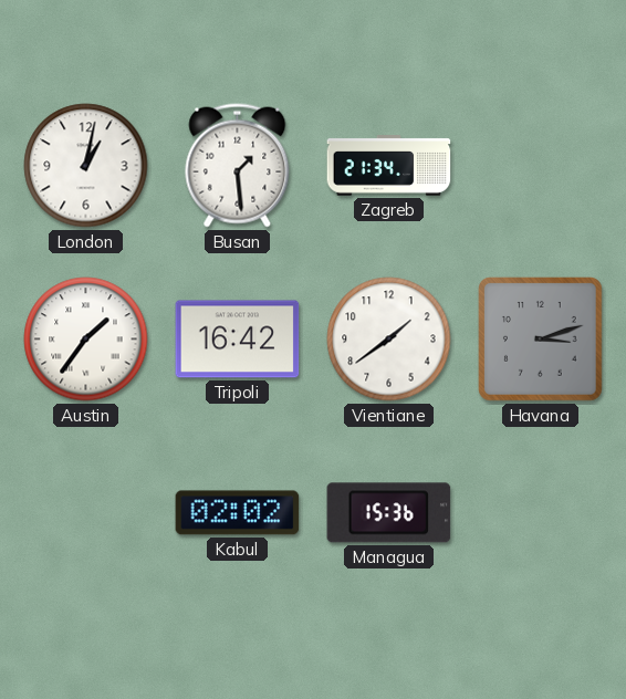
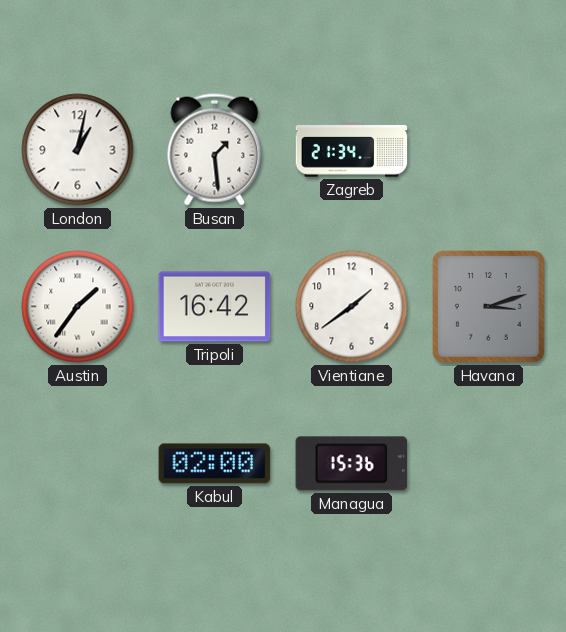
Kabul: 02:02 -> 02:00 (215, 464)
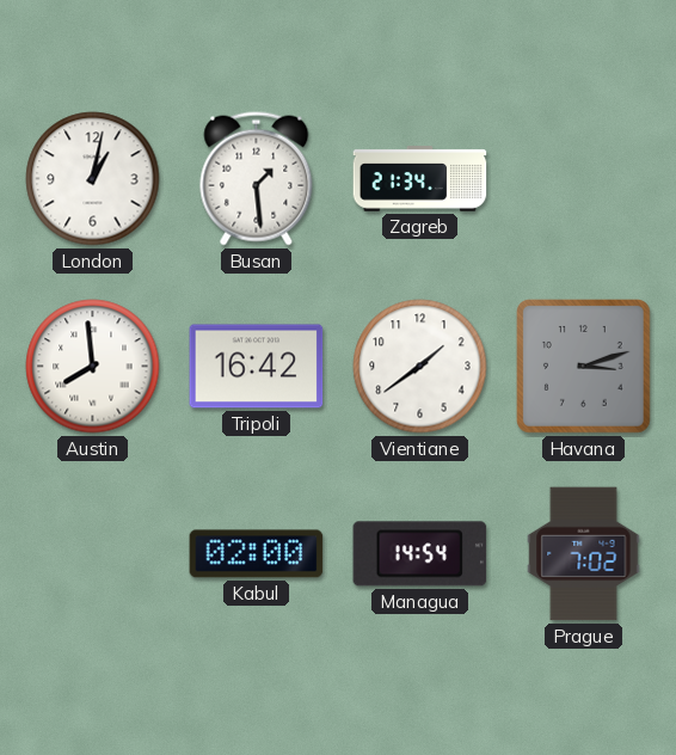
Austin: 1:36 -> 7:59 (93, 367)
Managua: 15:36 -> 14:54 (420, 554)
Prague: none -> 7:02 (584, 554)
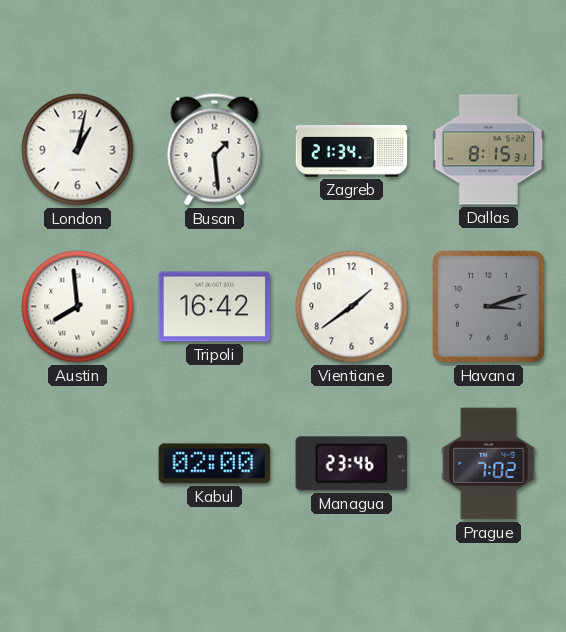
Dallas: none -> 8:15 (489, 150)
Managua: 14:54 -> 23:46 (352, 464)
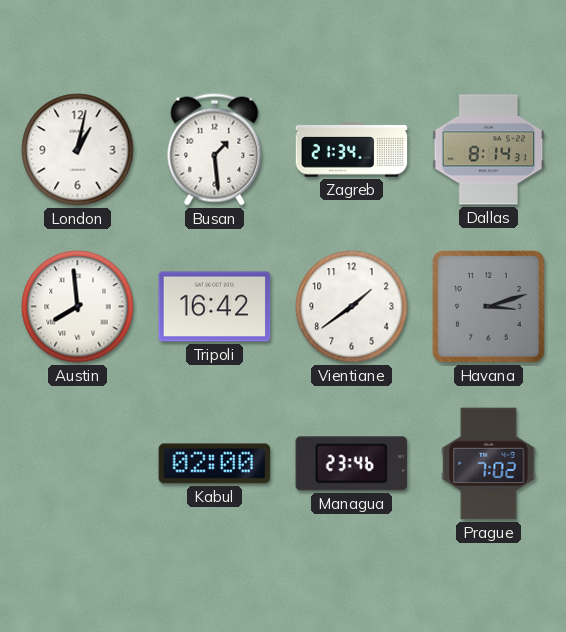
Dallas: 8:15 -> 8:14 (489, 150)
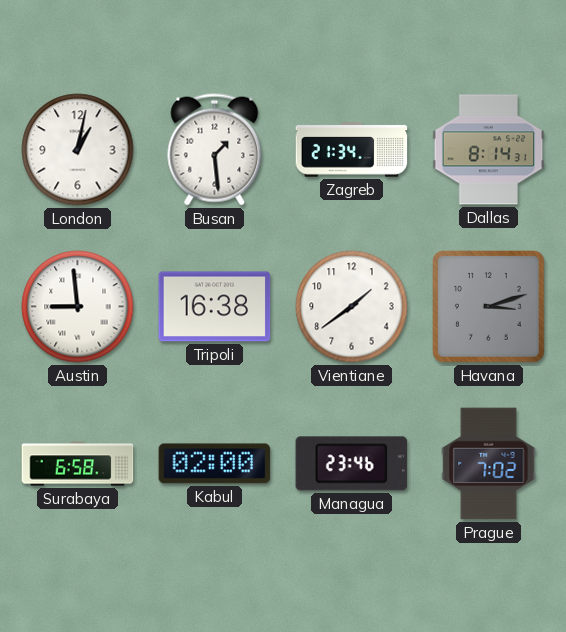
Austin: 7:59 -> 8:59 (78, 307)
Tripoli: 16:42 -> 16:38 (215, 307)
Surabaya: none -> 6:58 (78, 464)
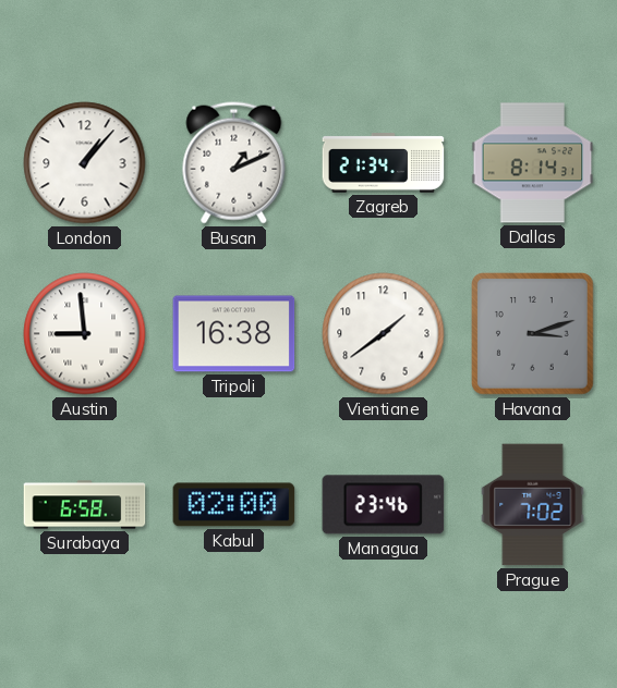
London: 1:02 -> 1:07 (85, 163)
Busan: 1:29 -> 1:11 (234, 163)
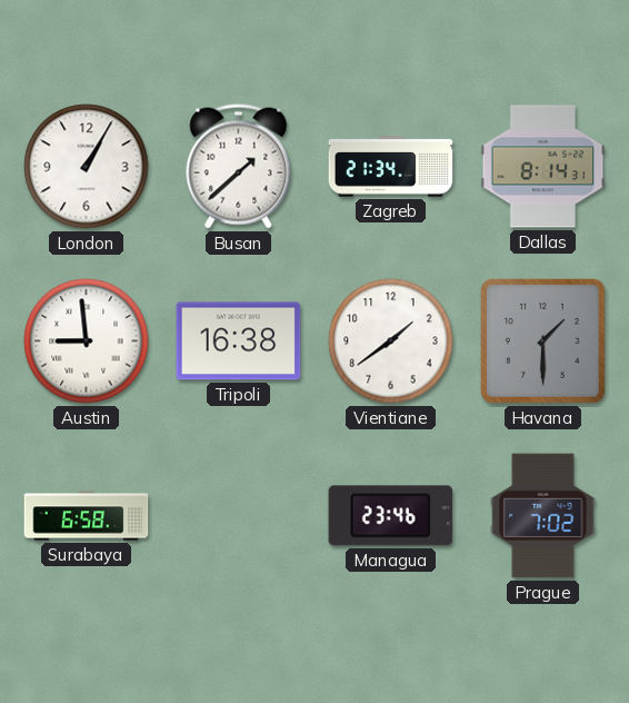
London: 1:07 -> 1:05 (87, 167)
Busan: 1:11 -> 1:38 (239, 167)
Havana: 3:12 -> 1:30 (543, 341)
Kabul: 02:00 -> none (234, 505)
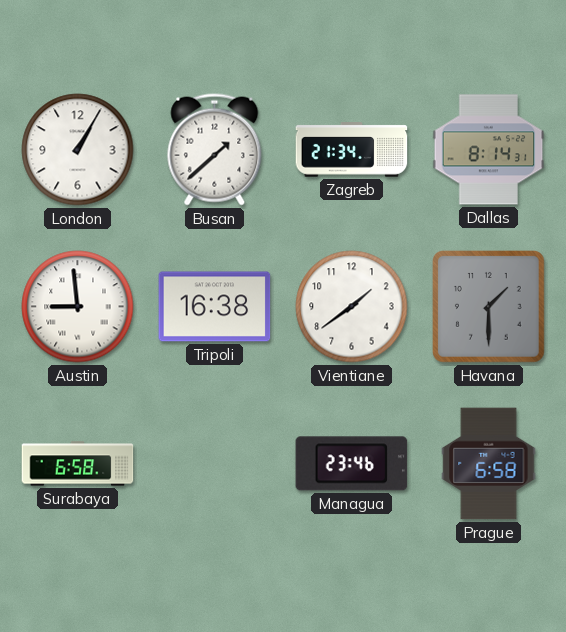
Prague: 7:02 -> 6:58 (489, 464)
